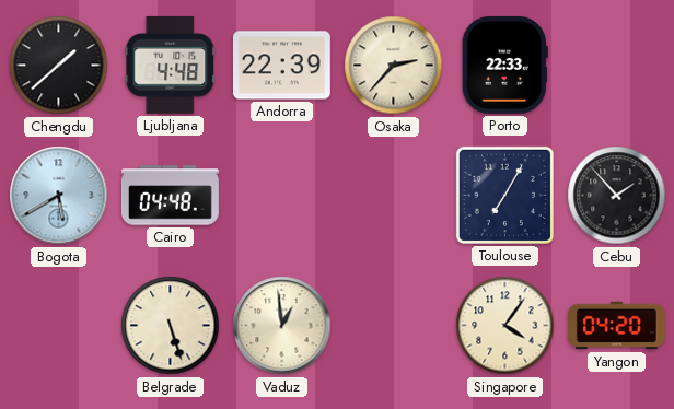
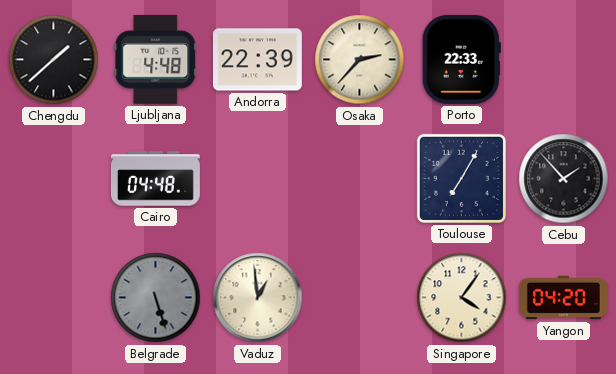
Bogota: 5:40 -> none (59, 196)
Belgrade dial: cream -> grey (156, 298)
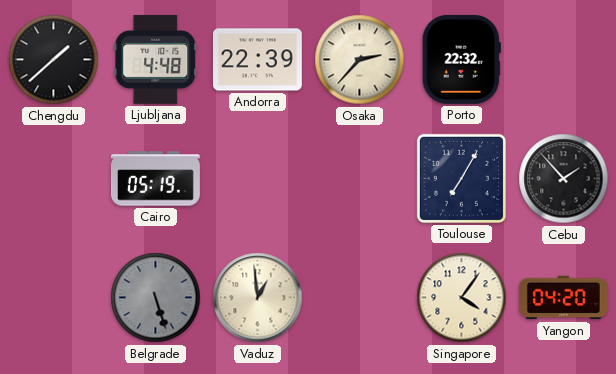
Porto: 22:33 -> 22:32 (461, 59)
Cairo: 04:48 -> 05:19 (155, 179)
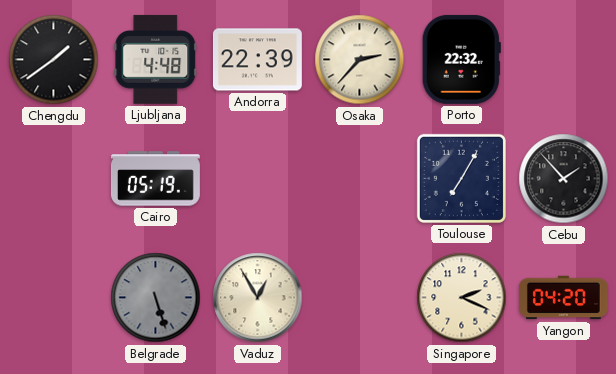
Chengdu: 1:38 -> 1:39 (54, 60)
Vaduz: 12:59 -> 12:55 (258, 298)
Singapore: 4:06 -> 2:19 (462, 298)
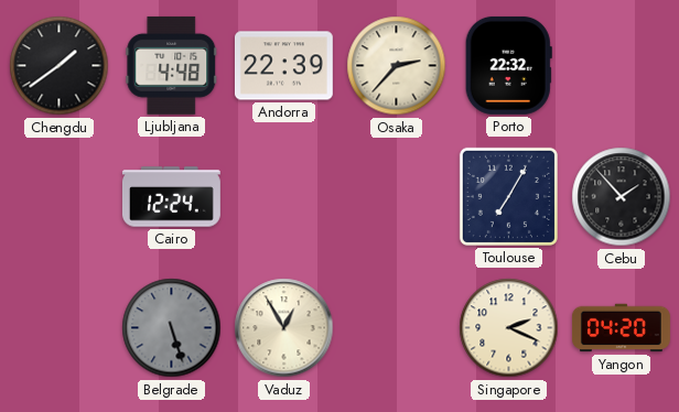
Cairo: 05:19 -> 12:24 (171, 197)
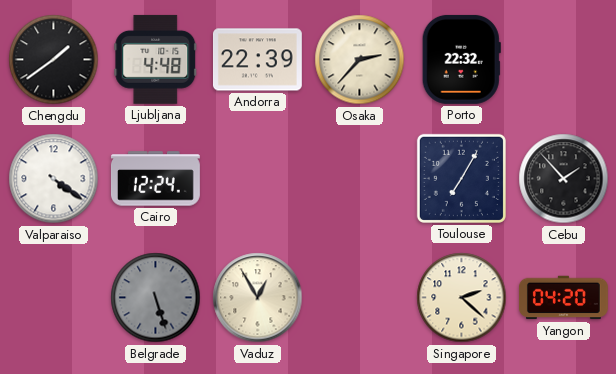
Valparaiso: none -> 4:21 (54, 179)
Singapore: 2:19 -> 2:22 (462, 298)
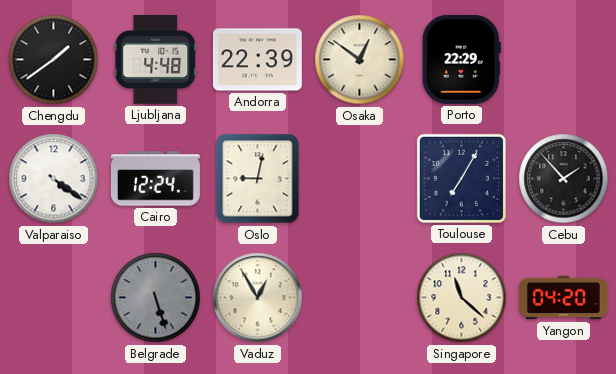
Osaka: 2:37 -> 12:51 (360, 60)
Porto: 22:32 -> 22:29 (461, 59)
Oslo: none -> 9:02 (258, 179)
Singapore: 2:22 -> 11:22 (462, 298)
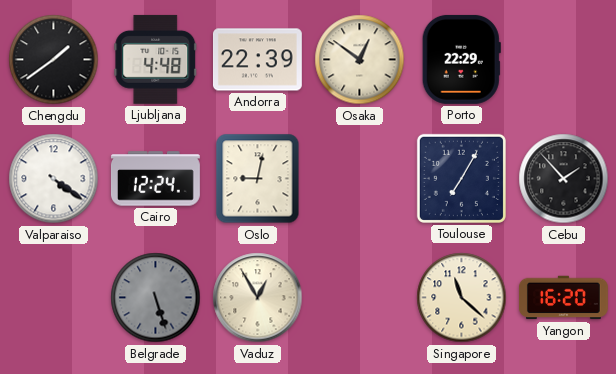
Yangon: 04:20 -> 16:20 (563, 298)
